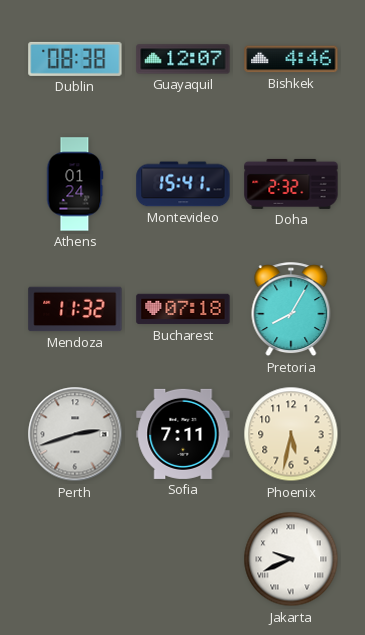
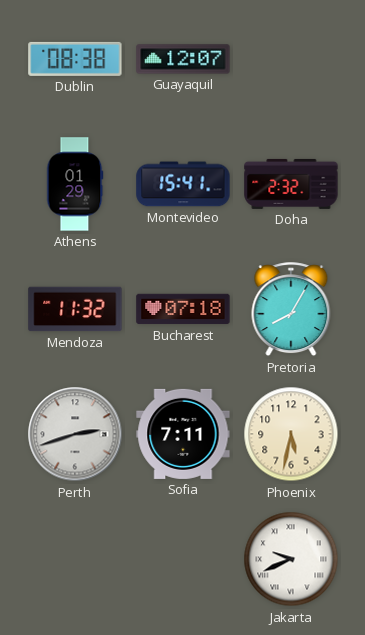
Bishkek: 4:46 -> none (291, 59)
Athens: 01:24 -> 01:29 (75, 184)
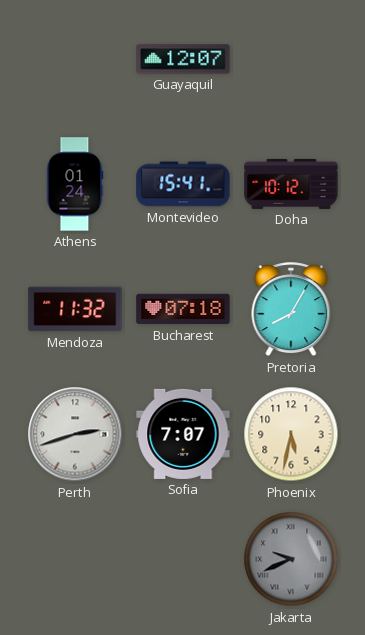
Dublin: 08:38 -> none (75, 59)
Athens: 01:29 -> 01:24 (75, 184)
Doha: 2:32 -> 10:12 (291, 184)
Sofia: 7:11 -> 7:07 (183, 434)
Jakarta dial: white -> grey (291, 559)
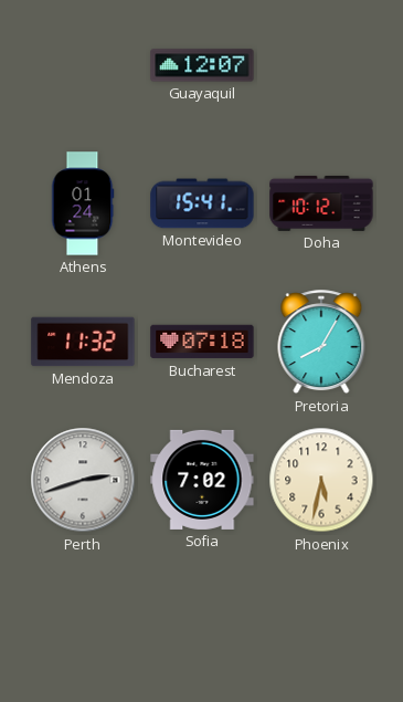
Sofia: 7:07 -> 7:02 (202, 480)
Jakarta: 9:41 -> none (291, 559)
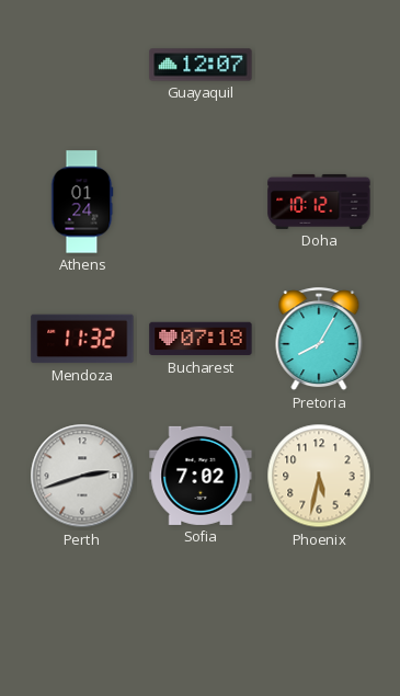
Montevideo: 15:41 -> none (202, 203)
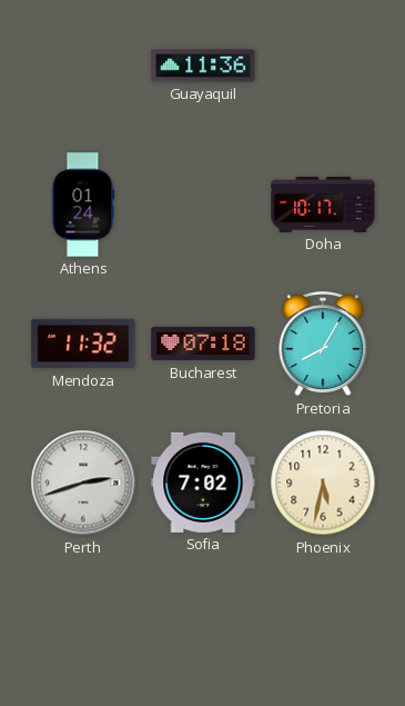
Guayaquil: 12:07 -> 11:36 (203, 66)
Doha: 10:12 -> 10:17 (323, 205)
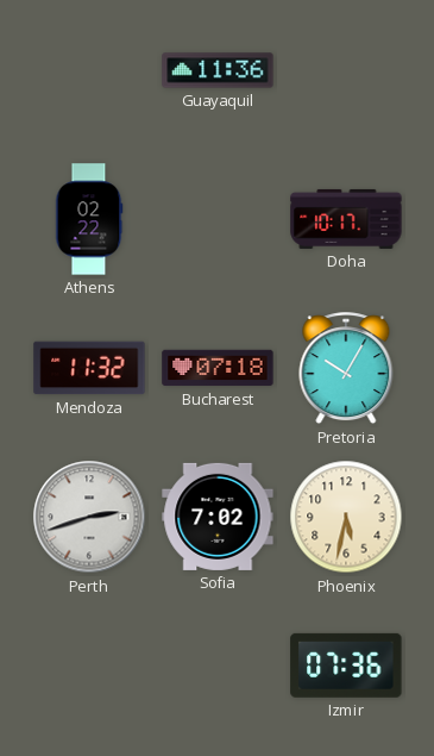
Athens: 01:24 -> 02:22 (89, 219)
Pretoria: 8:05 -> 10:05 (346, 369)
Izmir: none -> 07:36 (346, 666)
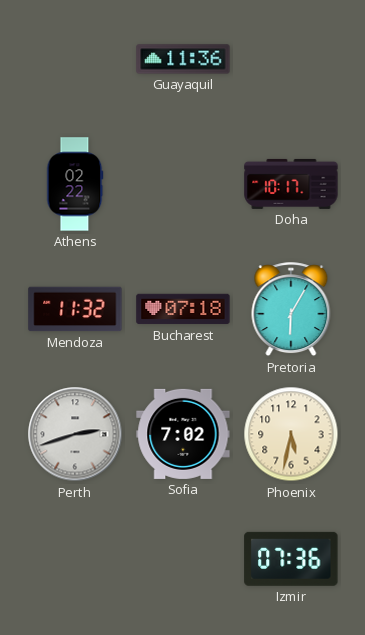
Pretoria: 10:05 -> 6:05 (291, 310)
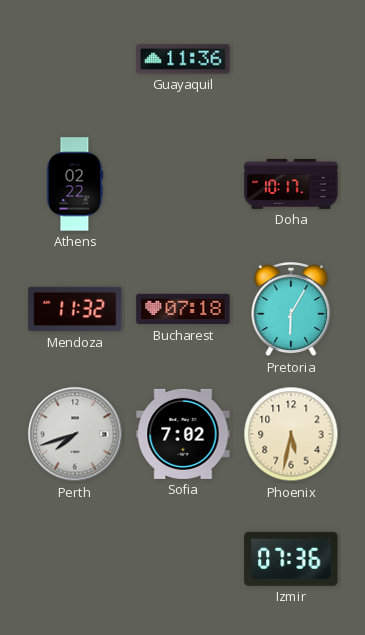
Perth: 2:42 -> 7:42 (75, 434)
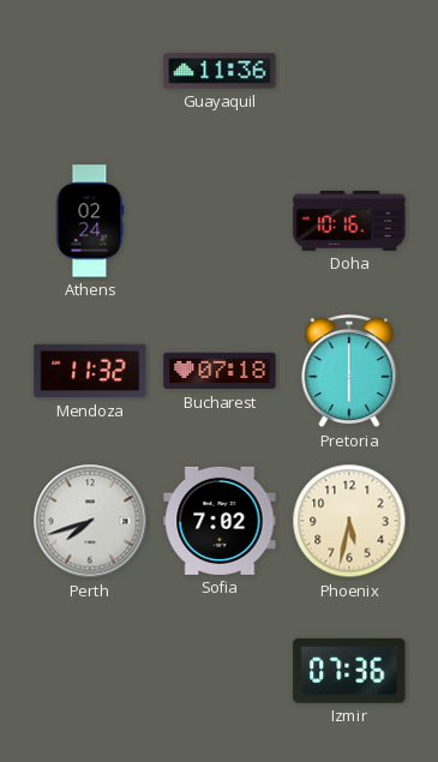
Athens: 02:22 -> 02:24 (90, 221)
Doha: 10:17 -> 10:16 (349, 221)
Pretoria: 6:05 -> 6:00 (349, 372)
